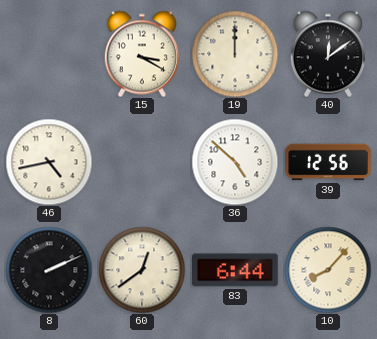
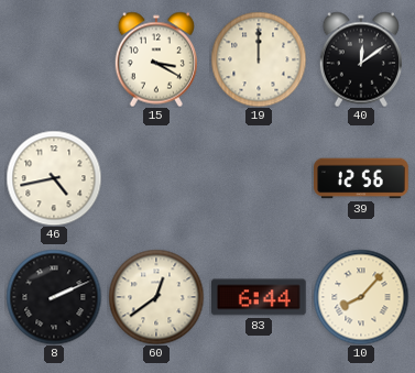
36: 4:52 -> none (235, 162)
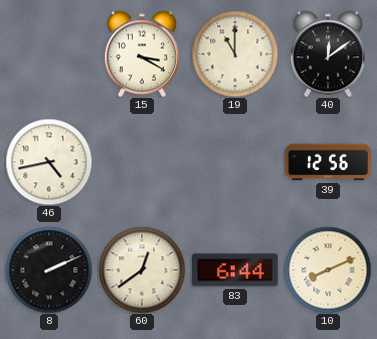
19: 12:00 -> 11:00 (235, 54)
10: 8:07 -> 8:11 (328, 270)
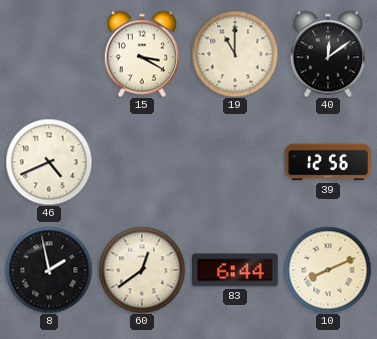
46: 4:43 -> 4:41 (49, 162)
8: 2:11 -> 1:58 (49, 270)
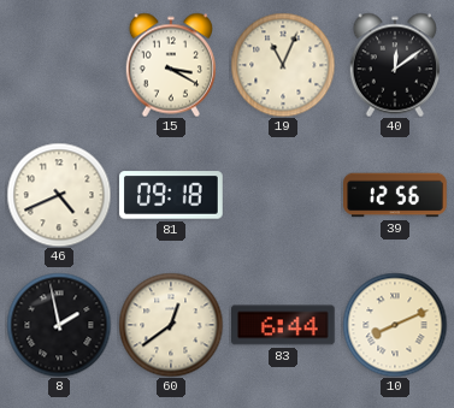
19: 11:00 -> 11:04 (283, 65)
81: none -> 09:18 (171, 195)
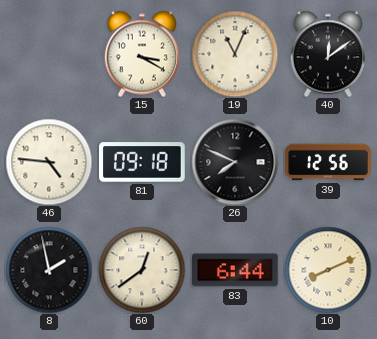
46: 4:41 -> 4:46 (49, 162)
26: none -> 7:49 (235, 162)
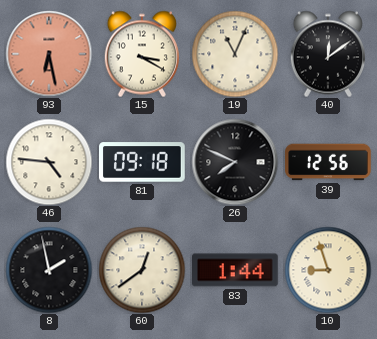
93: none -> 6:28 (49, 54)
83: 6:44 -> 1:44 (236, 270)
10: 8:11 -> 8:57 (328, 270)
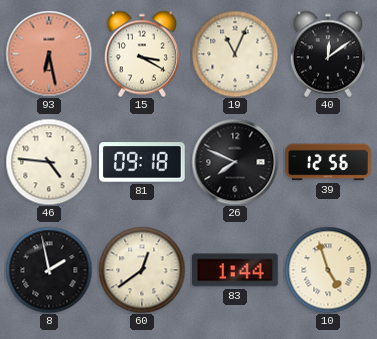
10: 8:57 -> 4:57 (328, 270)
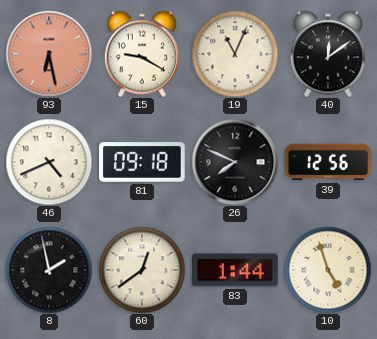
15: 3:20 -> 9:20 (141, 54)
46: 4:46 -> 4:41 (49, 162)
